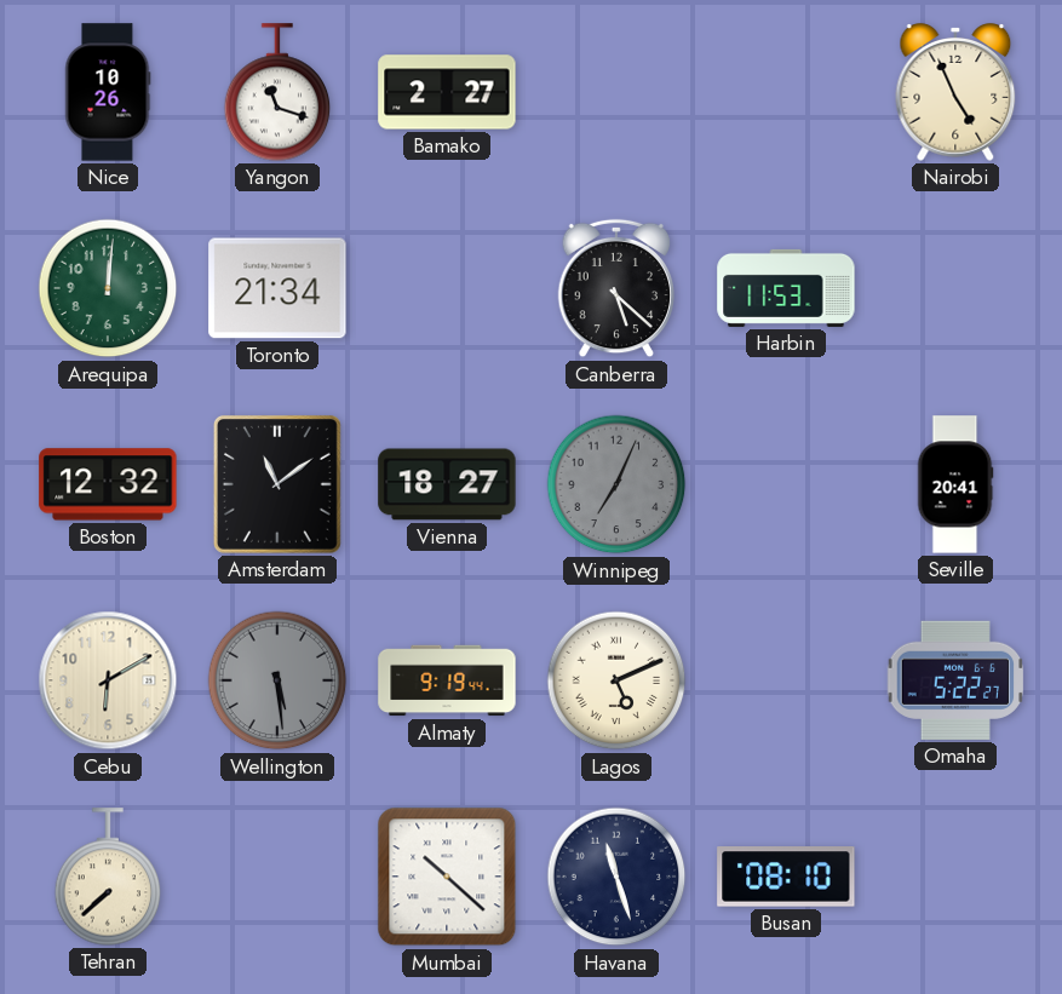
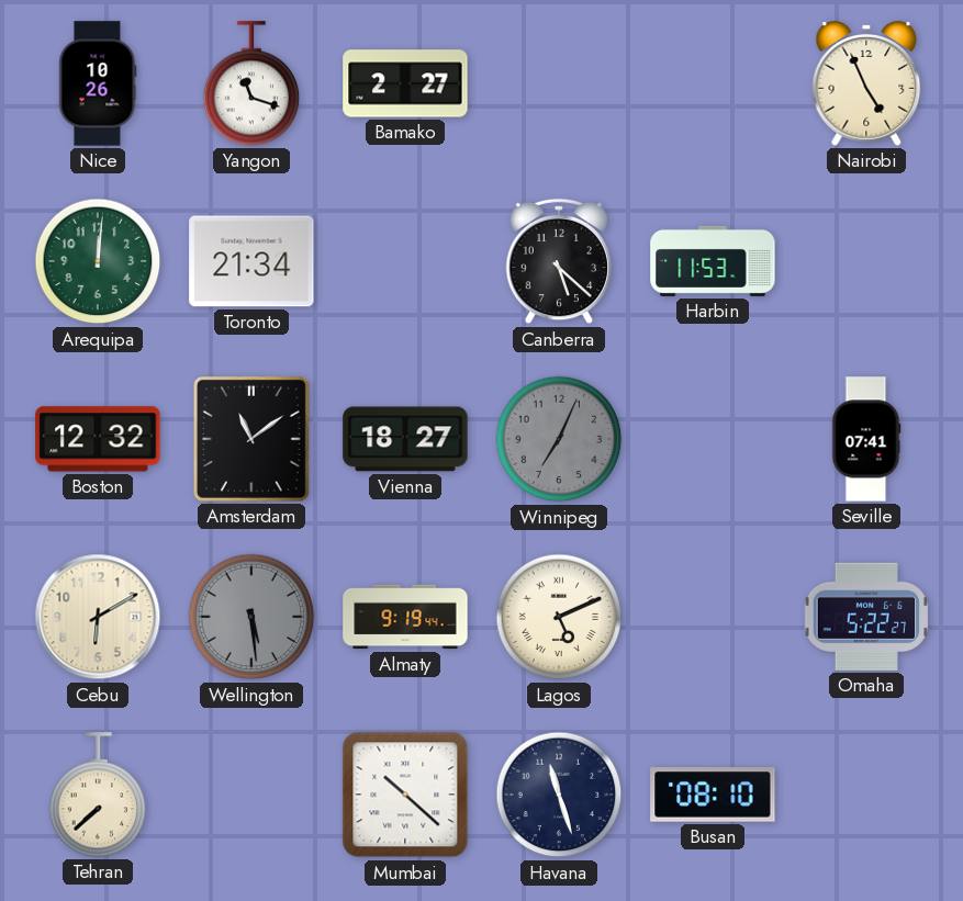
Seville: 20:41 -> 07:41 (866, 439)
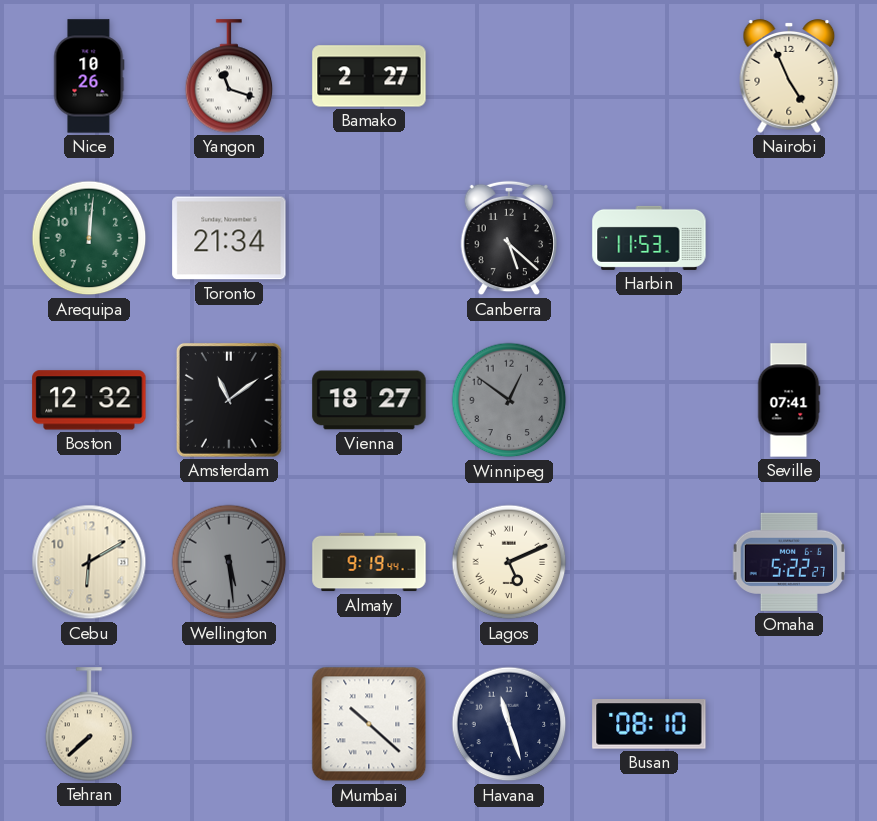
Winnipeg: 7:04 -> 12:51 (509, 400)
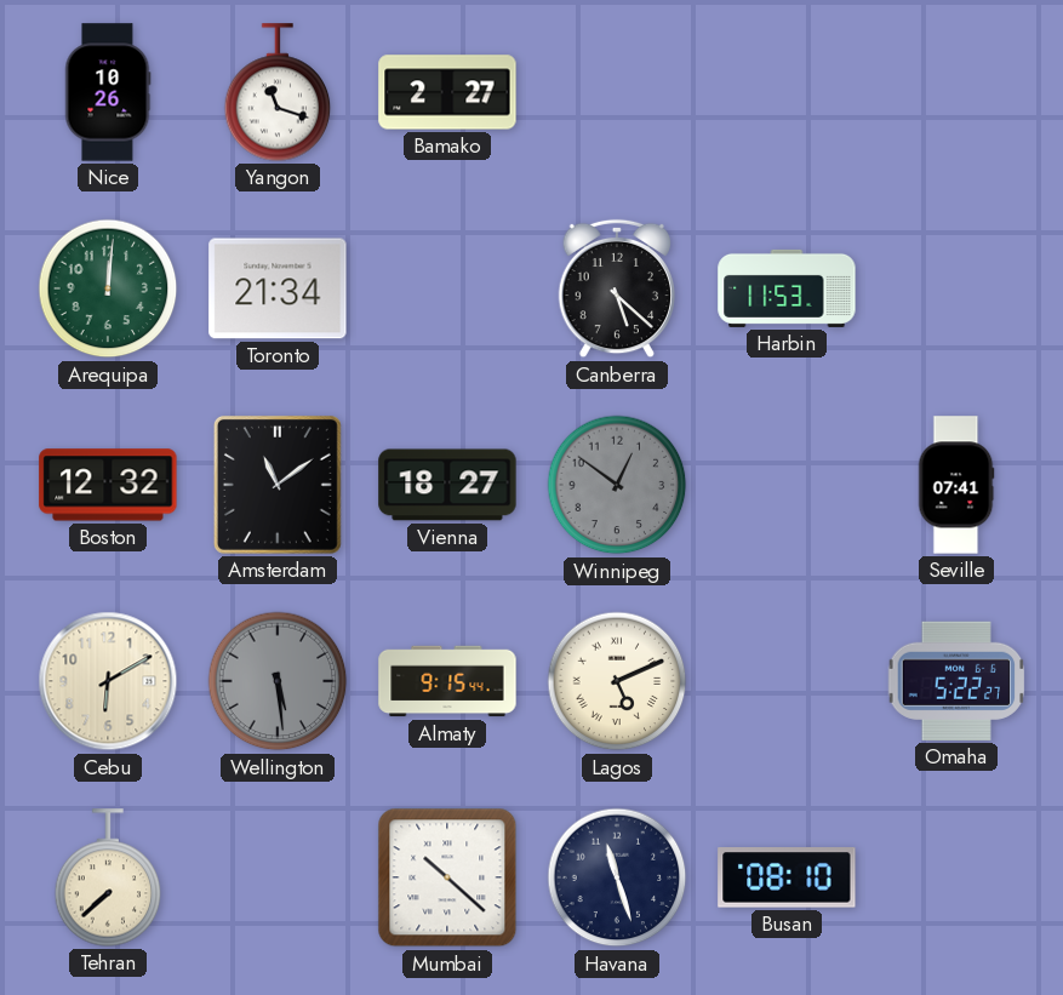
Nairobi: 4:56 -> none (789, 76)
Almaty: 9:19 -> 9:15 (447, 681)
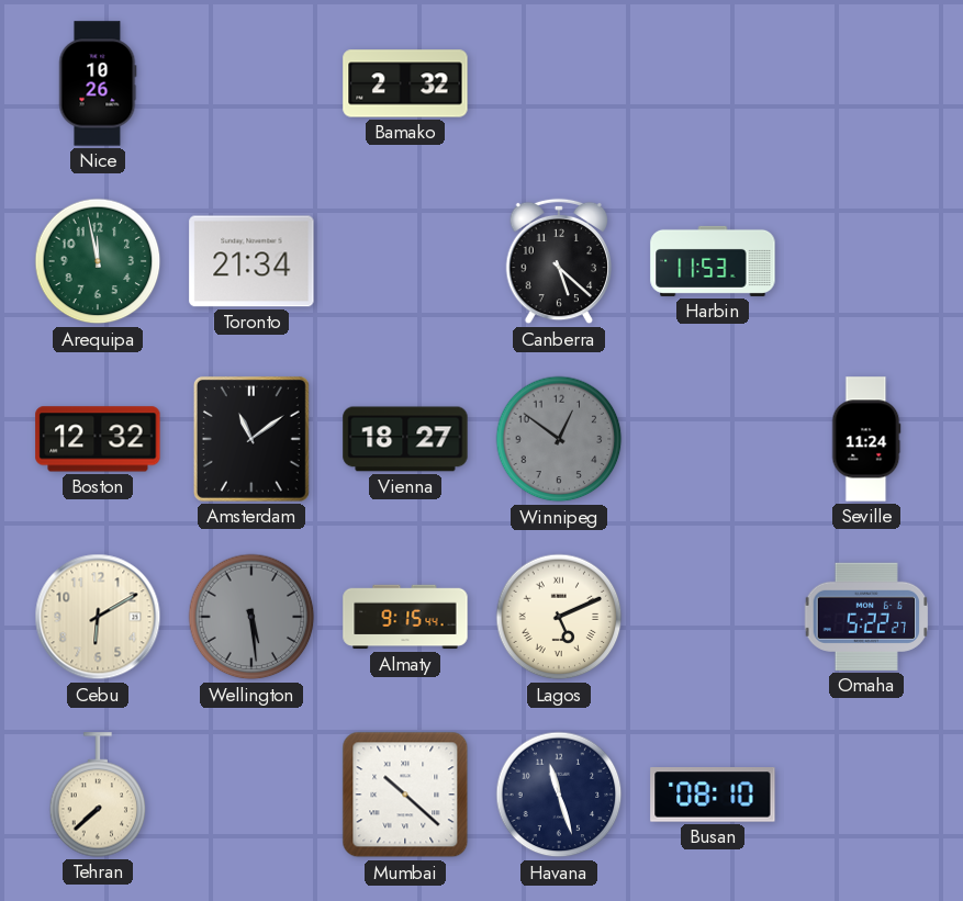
Yangon: 11:18 -> none (278, 92)
Bamako: 2:27 -> 2:32 (405, 83)
Arequipa: 12:01 -> 11:58 (98, 261)
Seville: 07:41 -> 11:24 (866, 439)
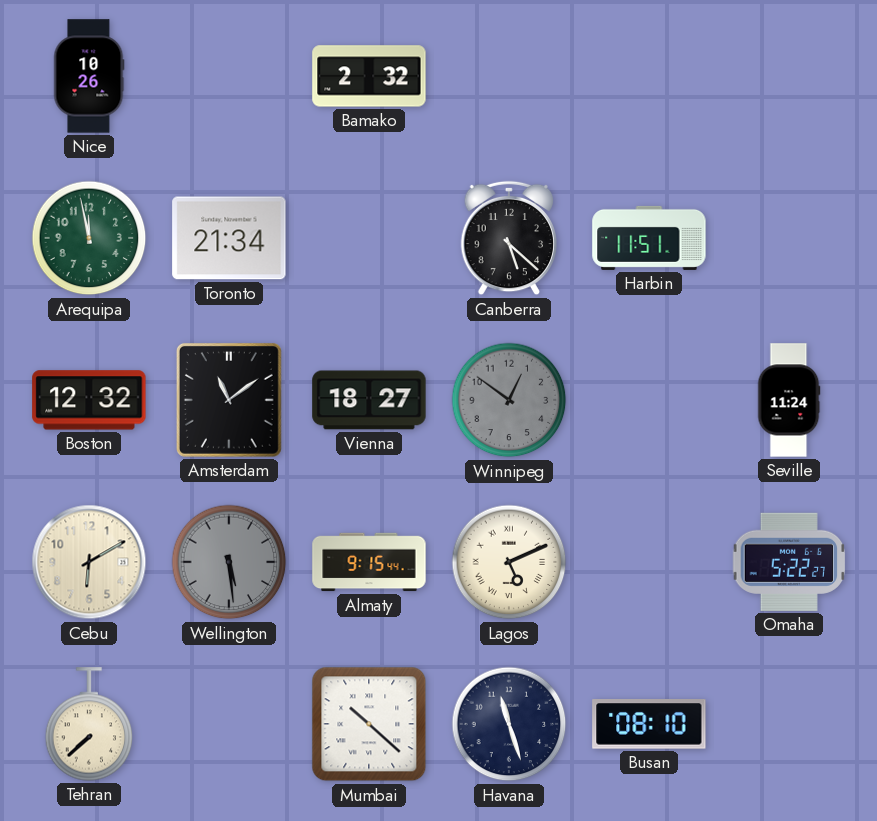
Harbin: 11:53 -> 11:51 (649, 238)
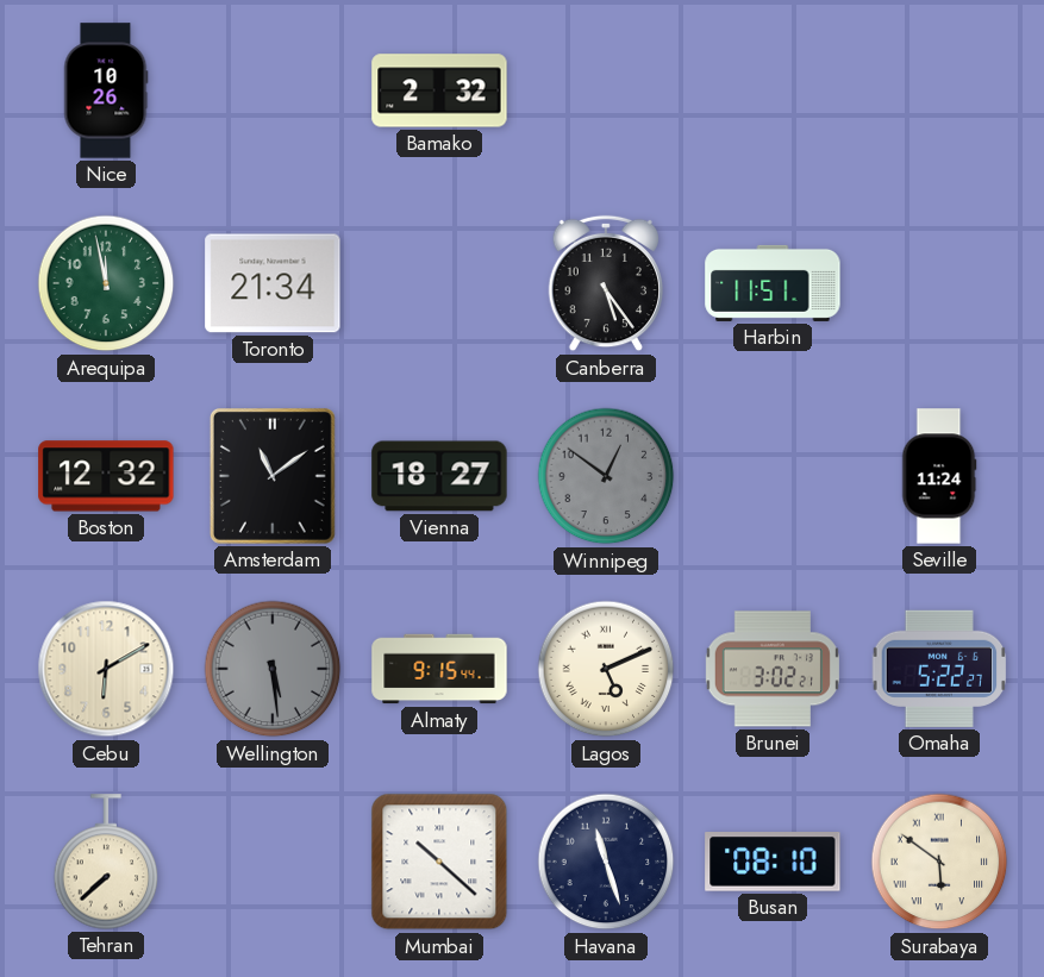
Canberra: 5:22 -> 5:24 (606, 283)
Brunei: none -> 3:02 (773, 669)
Surabaya: none -> 5:51 (939, 862)
